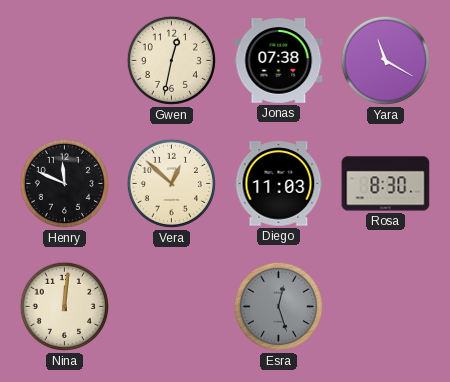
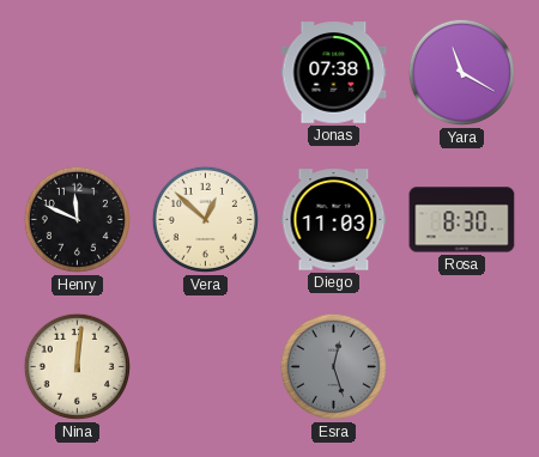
Gwen: 12:32 -> none (171, 60)
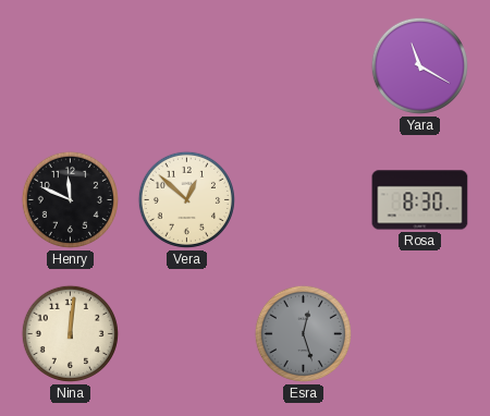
Jonas: 07:38 -> none (334, 73)
Diego: 11:03 -> none (334, 220)
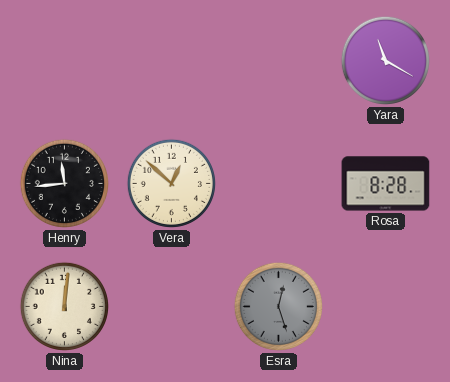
Henry: 11:49 -> 11:44 (64, 183)
Rosa: 8:30 -> 8:28 (386, 184)
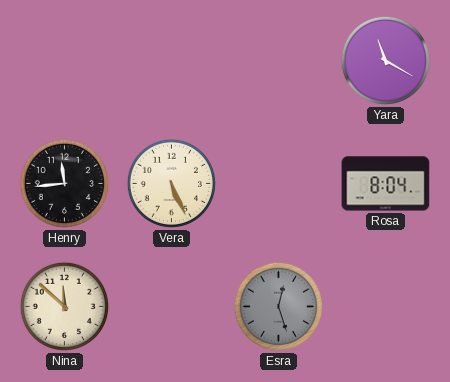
Vera: 12:52 -> 5:26 (171, 183)
Rosa: 8:28 -> 8:04 (386, 184)
Nina: 12:01 -> 11:52 (64, 306)
